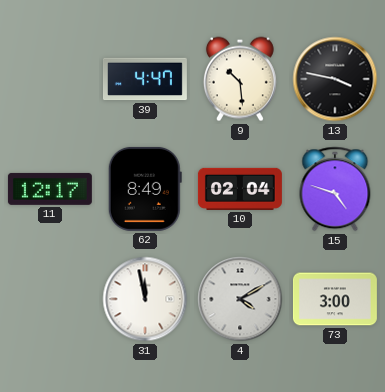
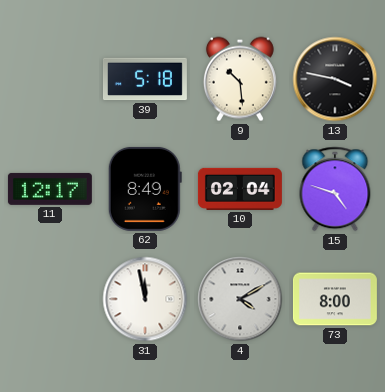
39: 4:47 -> 5:18 (145, 79)
73: 3:00 -> 8:00 (335, 299)
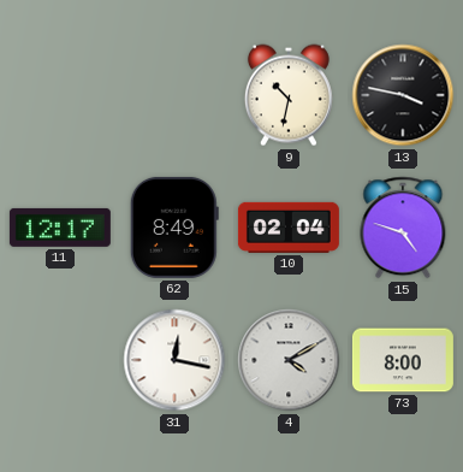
39: 5:18 -> none (145, 79)
9: 10:29 -> 10:32 (289, 95)
31: 11:58 -> 12:17 (174, 360)
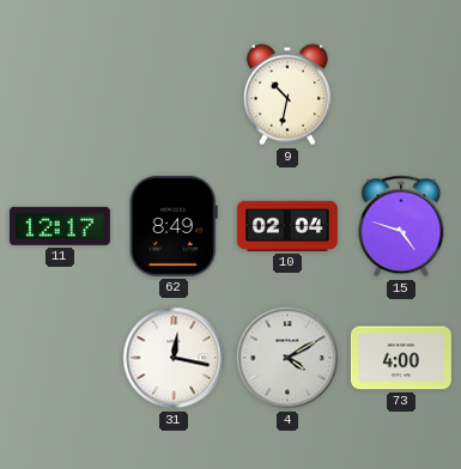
13: 3:47 -> none (403, 95)
73: 8:00 -> 4:00 (401, 358)
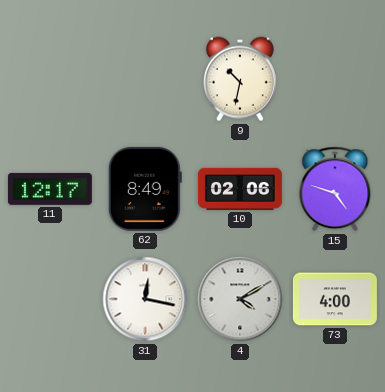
10: 02:04 -> 02:06 (240, 189)
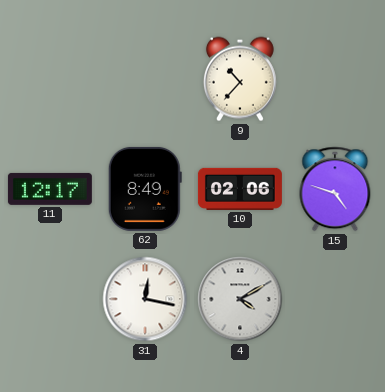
9: 10:32 -> 10:37 (240, 79)
73: 4:00 -> none (335, 299)
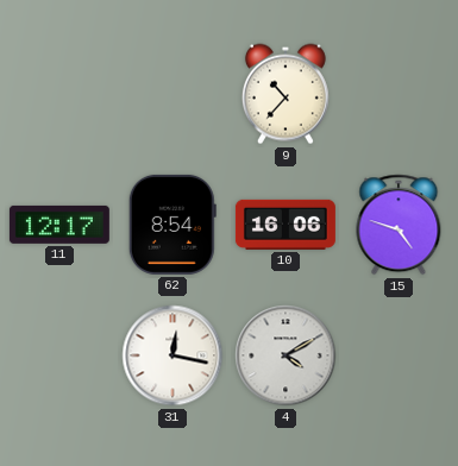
62: 8:49 -> 8:54 (172, 225)
10: 02:06 -> 16:06 (286, 225)
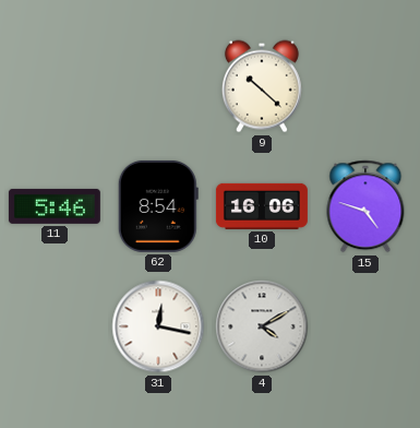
9: 10:37 -> 10:22 (262, 86)
11: 12:17 -> 5:46 (55, 206)
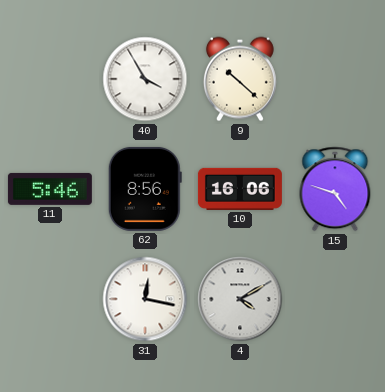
40: none -> 3:55 (145, 79)
62: 8:54 -> 8:56 (145, 189)
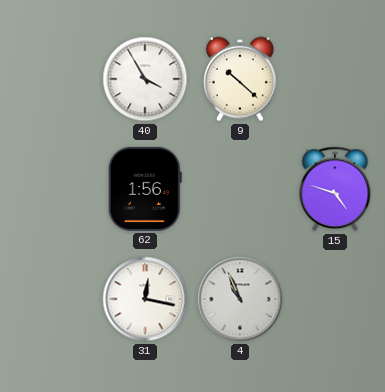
11: 5:46 -> none (50, 189)
62: 8:56 -> 1:56 (145, 189)
10: 16:06 -> none (240, 189)
4: 4:10 -> 10:56 (240, 299)
